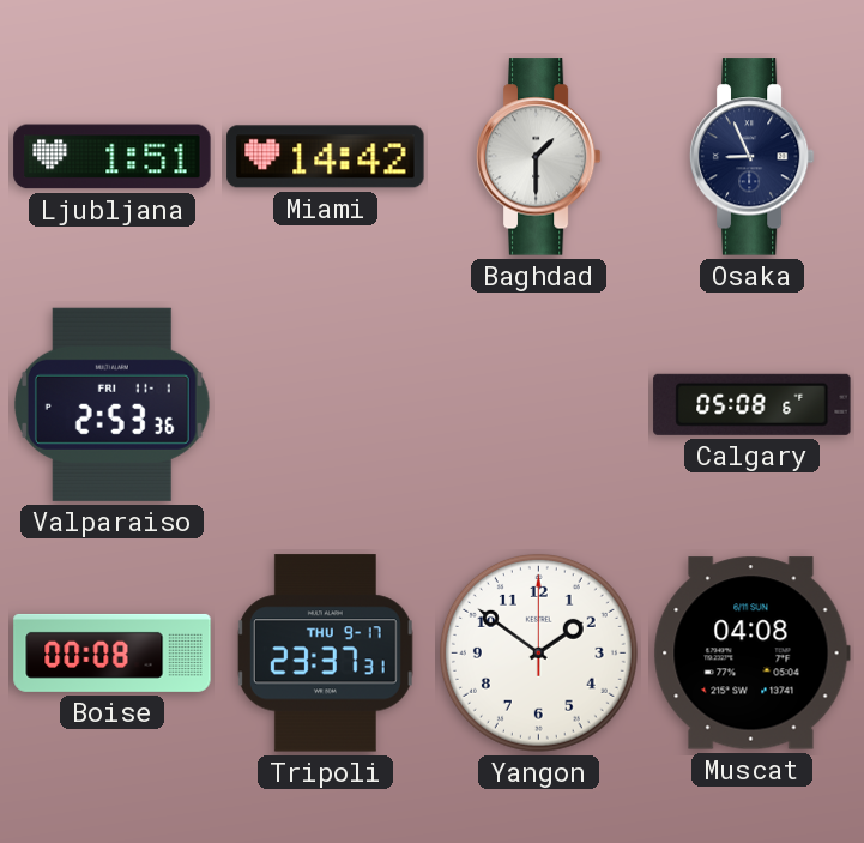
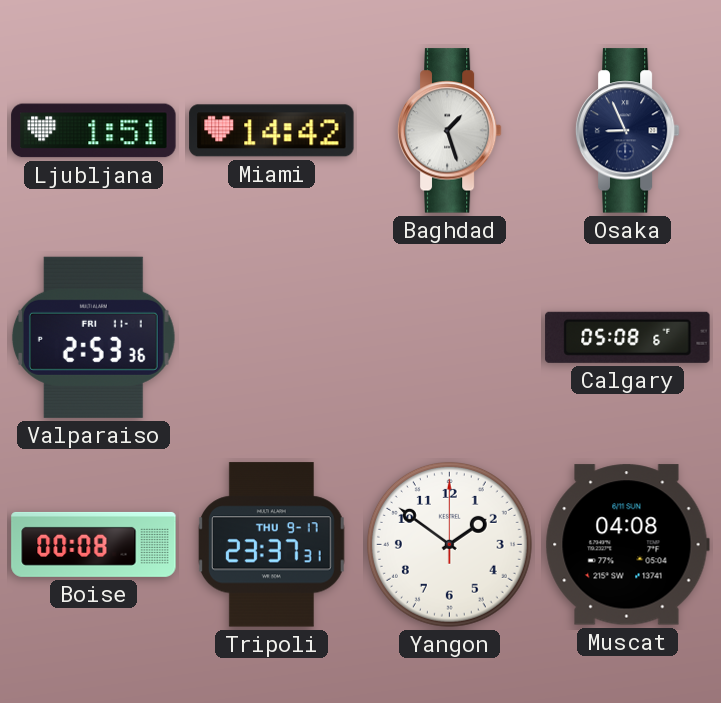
Baghdad: 1:30 -> 1:27 (449, 131)
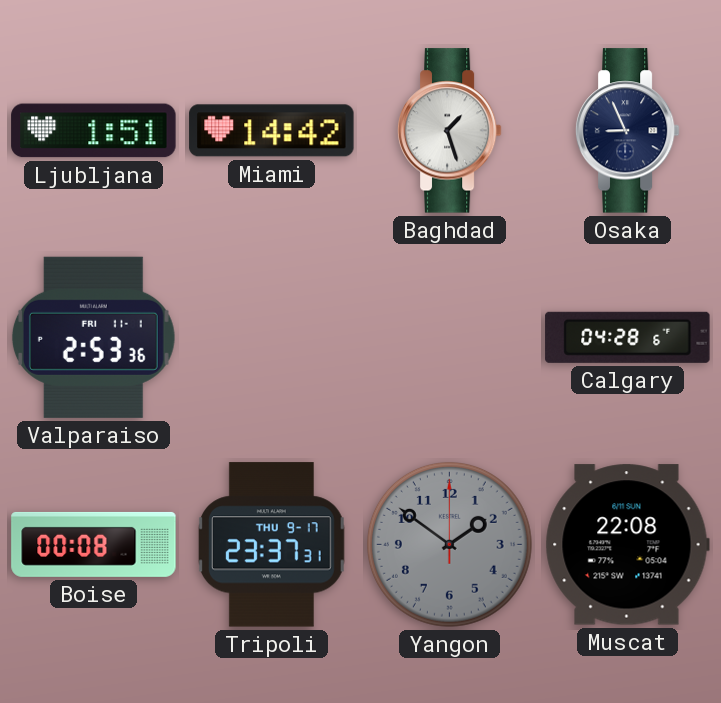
Calgary: 05:08 -> 04:28 (628, 337)
Yangon dial: white -> grey (449, 544)
Muscat: 04:08 -> 22:08 (627, 545)
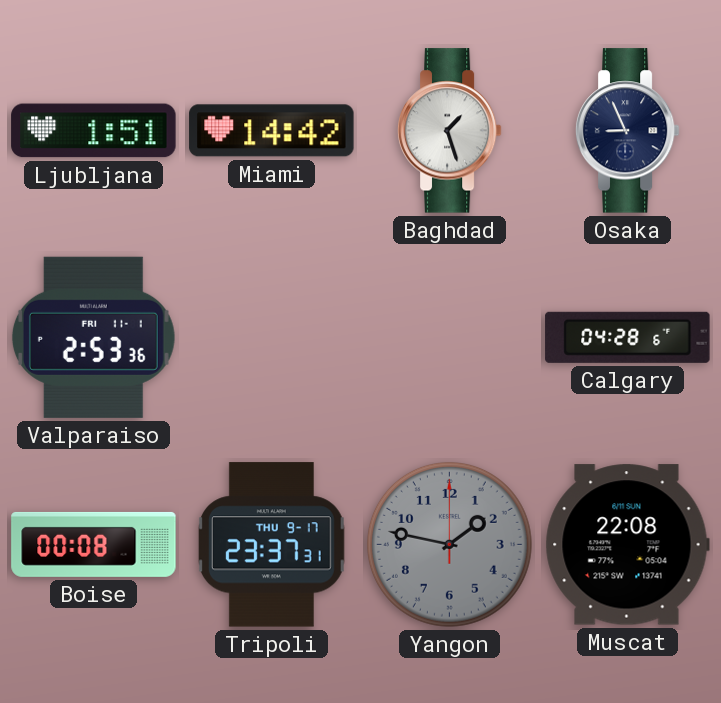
Yangon: 1:51 -> 1:47 (449, 544)
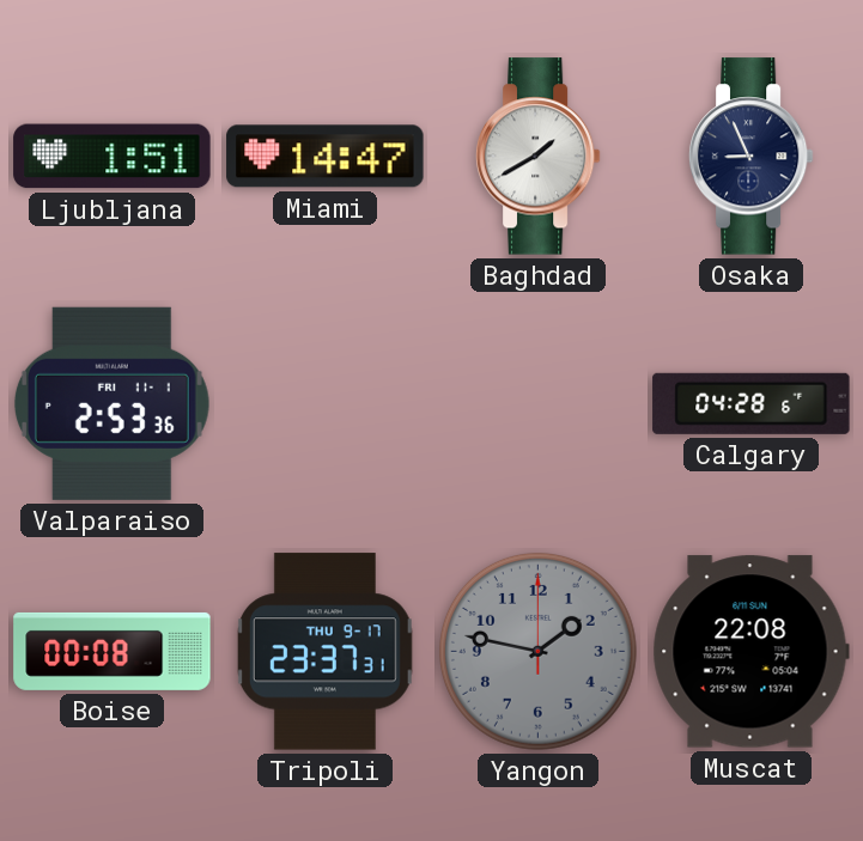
Miami: 14:42 -> 14:47 (326, 157)
Baghdad: 1:27 -> 1:40 (537, 157)
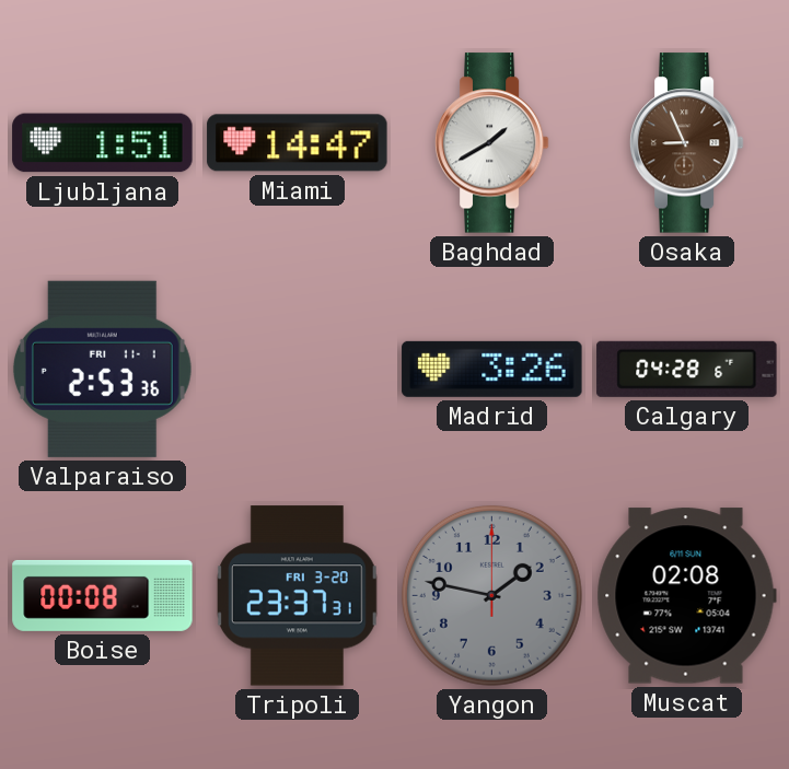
Osaka dial: navy -> brown (686, 143)
Madrid: none -> 3:26 (492, 369)
Tripoli date: THU 9-17 -> FRI 3-20 (297, 596)
Muscat: 22:08 -> 02:08 (686, 596)
